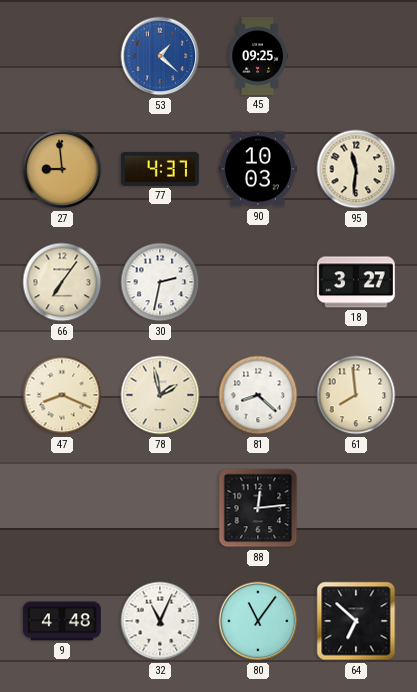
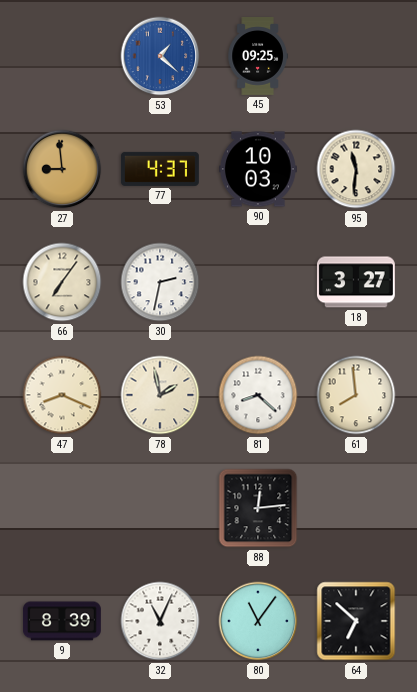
9: 4:48 -> 8:39 (62, 621)
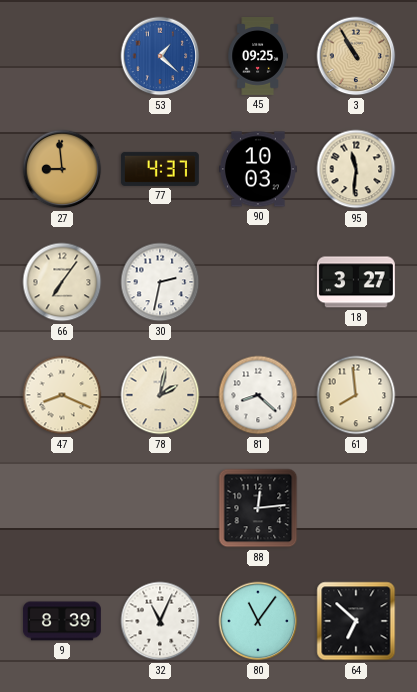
3: none -> 10:55 (356, 56)
78: 1:58 -> 2:02 (160, 395)
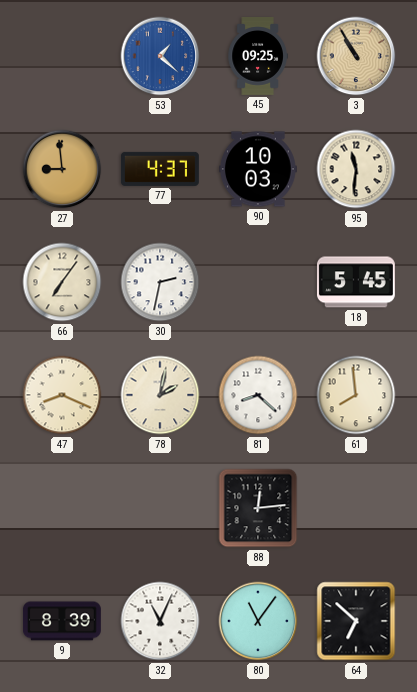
18: 3:27 -> 5:45 (356, 282)
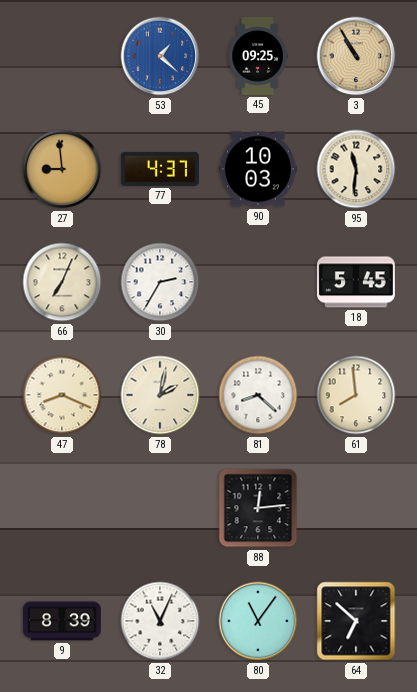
66: 7:06 -> 7:04 (62, 282)
30: 2:32 -> 2:35 (160, 282)
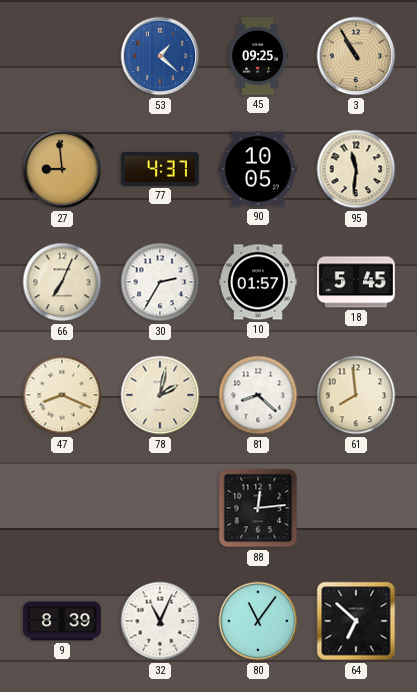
90: 10:03 -> 10:05 (259, 169)
10: none -> 01:57 (259, 282)
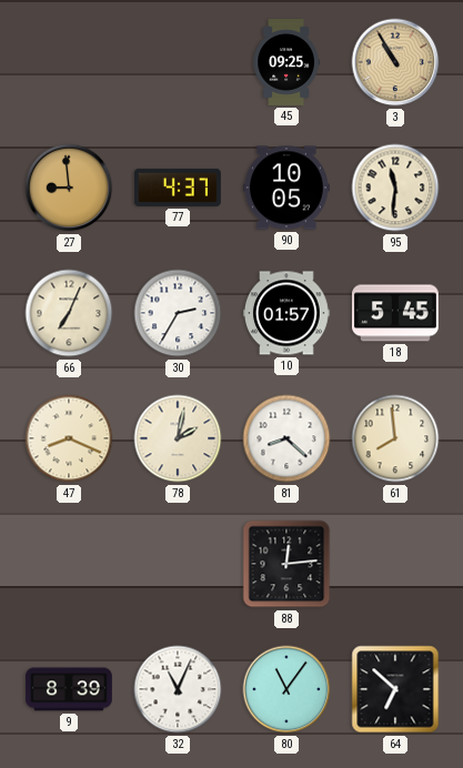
53: 1:22 -> none (160, 56)
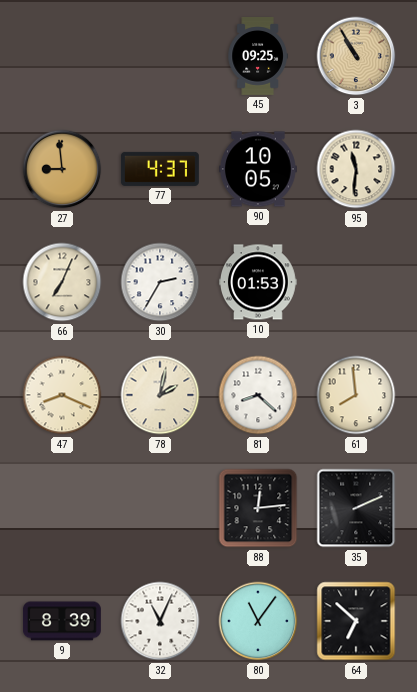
10: 01:57 -> 01:53 (259, 282)
18: 5:45 -> none (395, 313)
35: none -> 2:11 (356, 508)
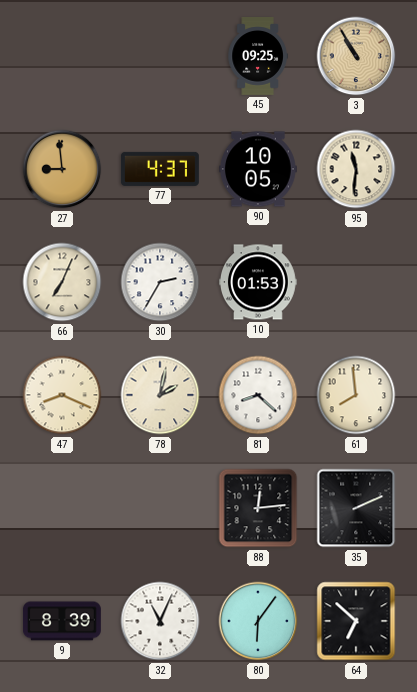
80: 11:06 -> 6:06 (258, 621)
